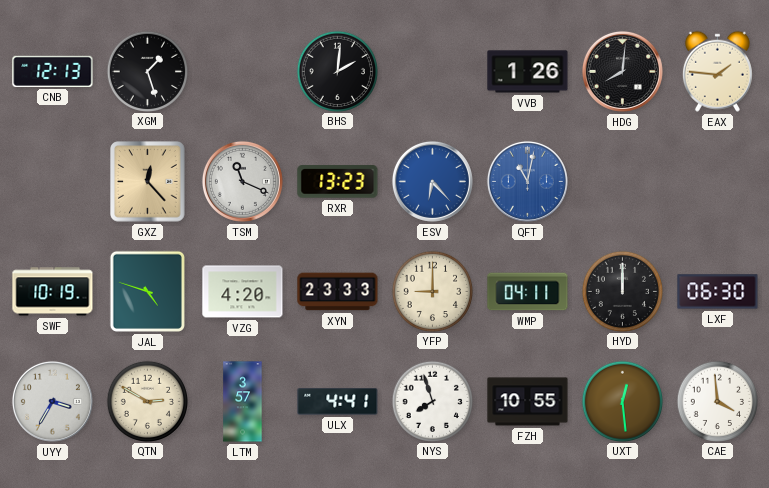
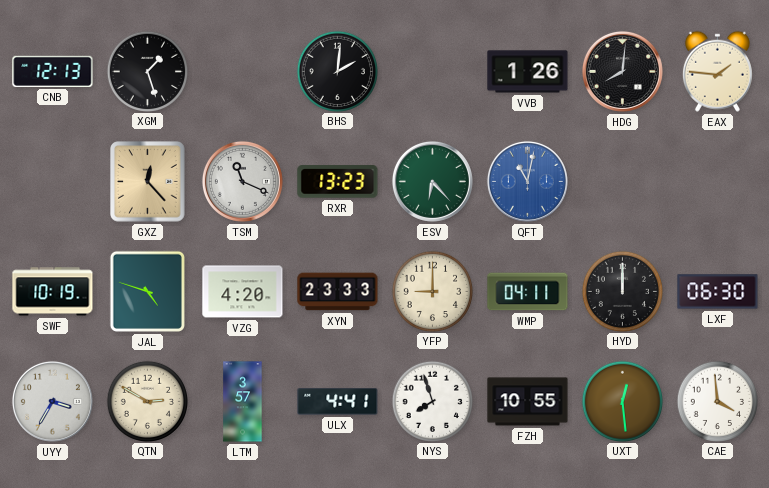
ESV dial: blue -> green (432, 181)
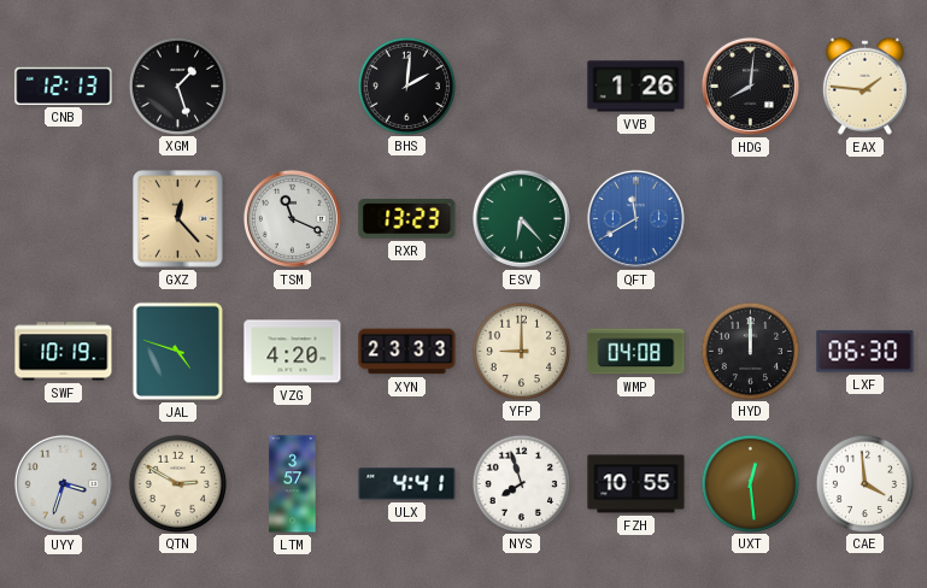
QFT: 11:02 -> 11:40 (635, 218)
WMP: 04:11 -> 04:08 (636, 352)
UYY: 3:35 -> 3:33 (63, 483)
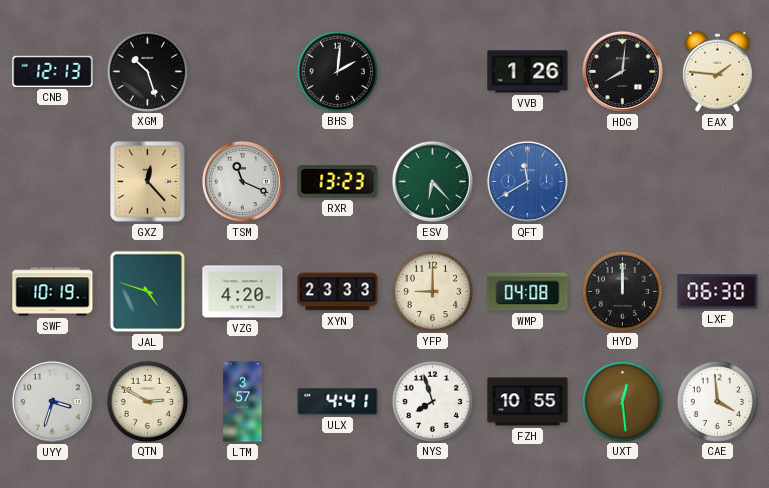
XGM: 1:27 -> 10:27 (147, 71)
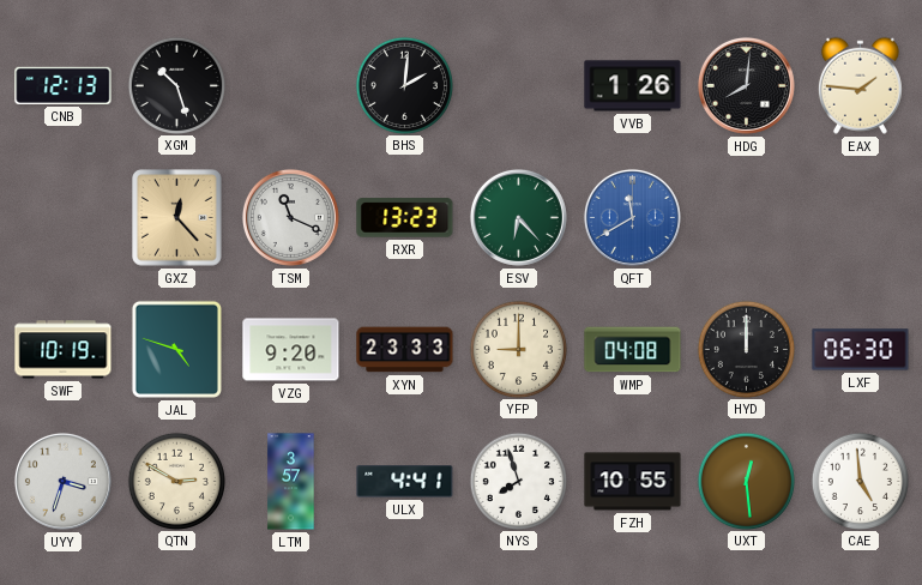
VZG: 4:20 -> 9:20 (291, 350)
CAE: 3:59 -> 4:59 (860, 481)
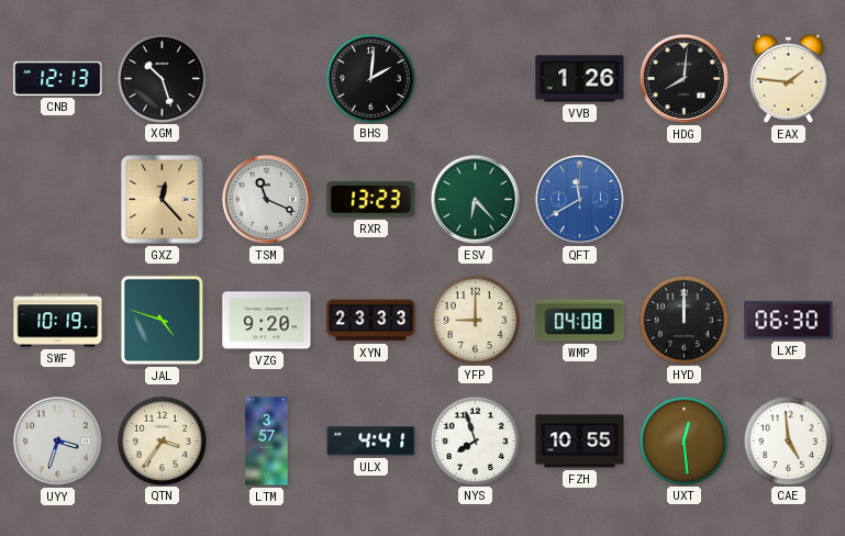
QTN: 2:50 -> 3:36 (162, 440)
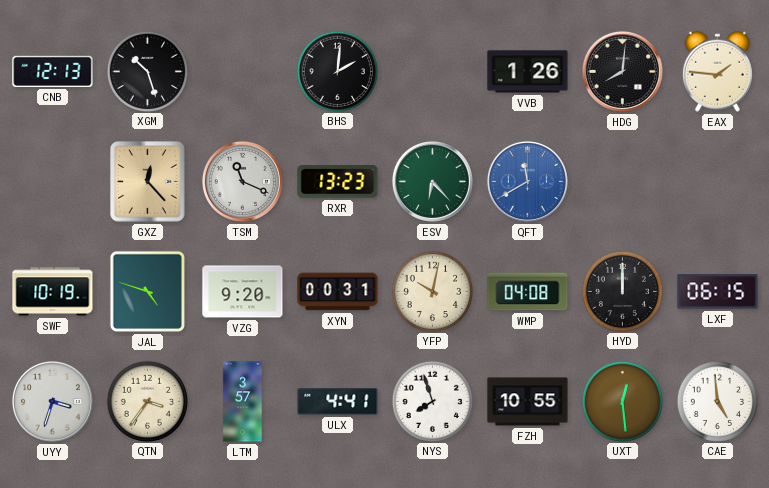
XYN: 23:33 -> 00:31 (338, 292)
YFP: 9:00 -> 10:02 (432, 291)
LXF: 06:30 -> 06:15 (718, 292)
